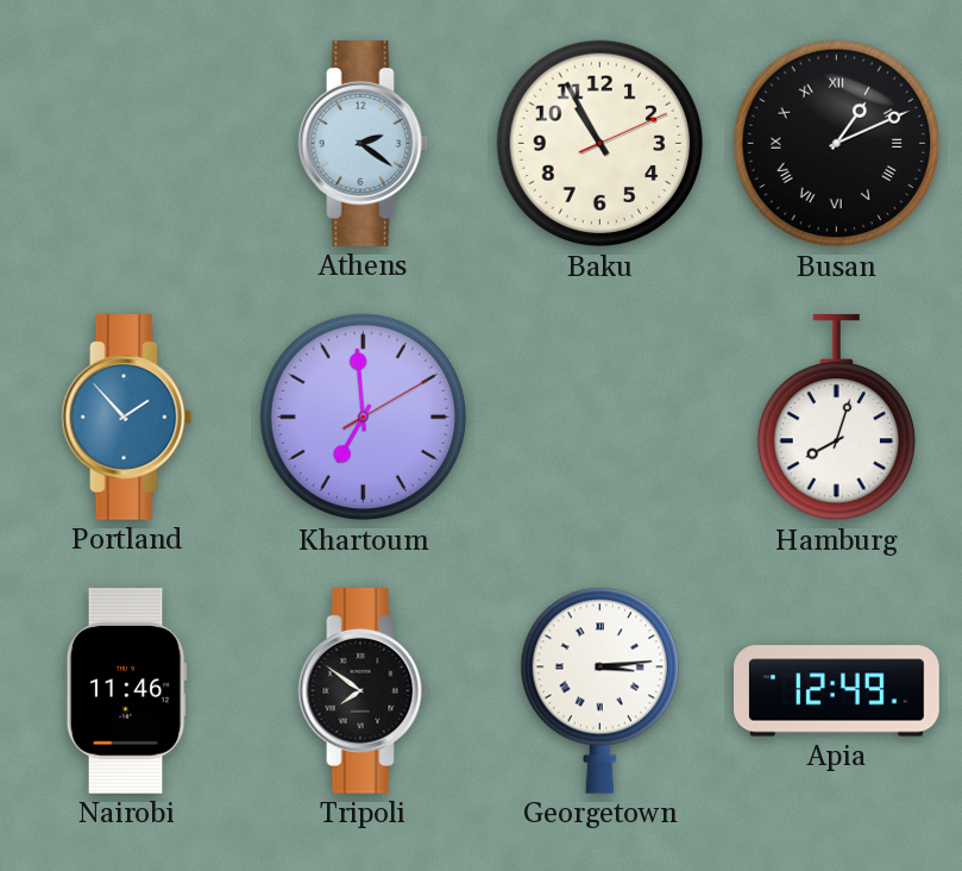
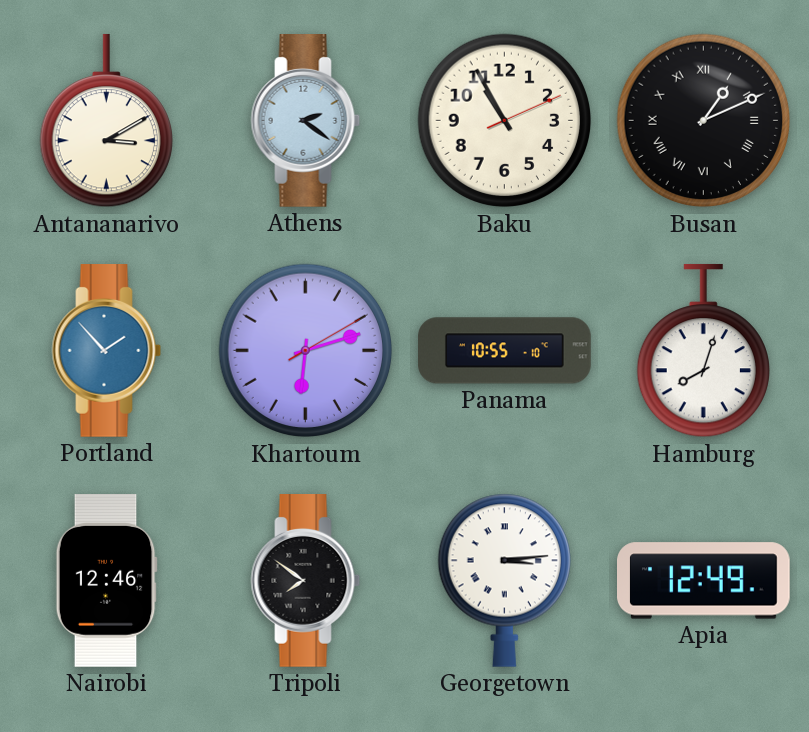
Antananarivo: none -> 3:10 (106, 121)
Khartoum: 6:59 -> 6:12 (306, 351)
Panama: none -> 10:55 (505, 351)
Nairobi: 11:46 -> 12:46 (106, 581)
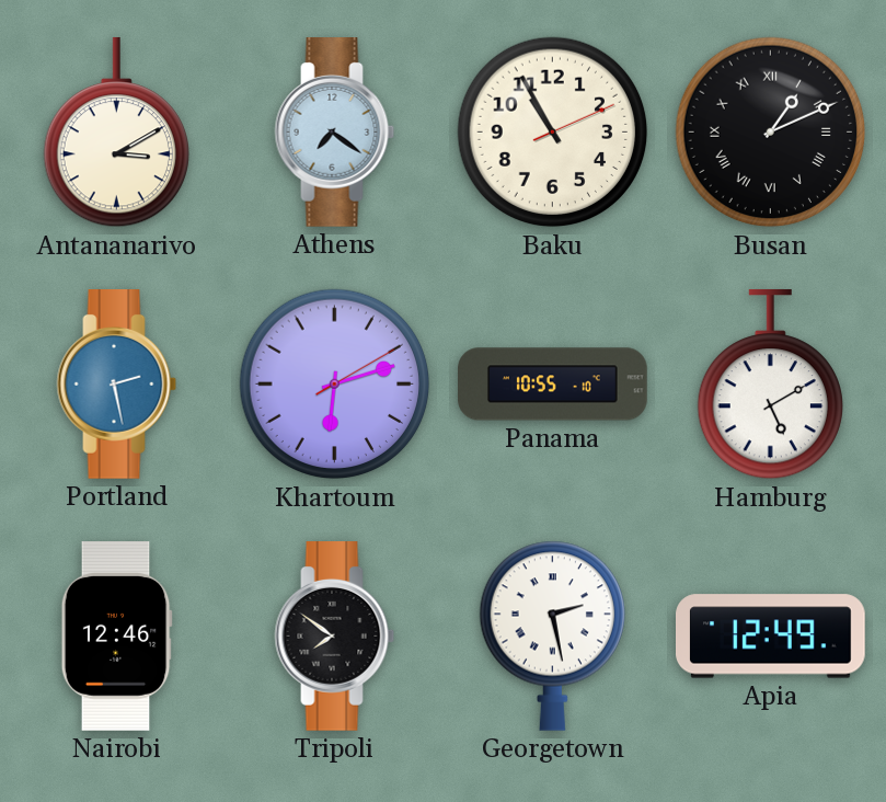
Athens: 2:21 -> 7:21 (335, 133)
Portland: 1:53 -> 2:28 (117, 385)
Hamburg: 8:03 -> 5:10 (770, 385)
Georgetown: 3:14 -> 2:28 (552, 635)
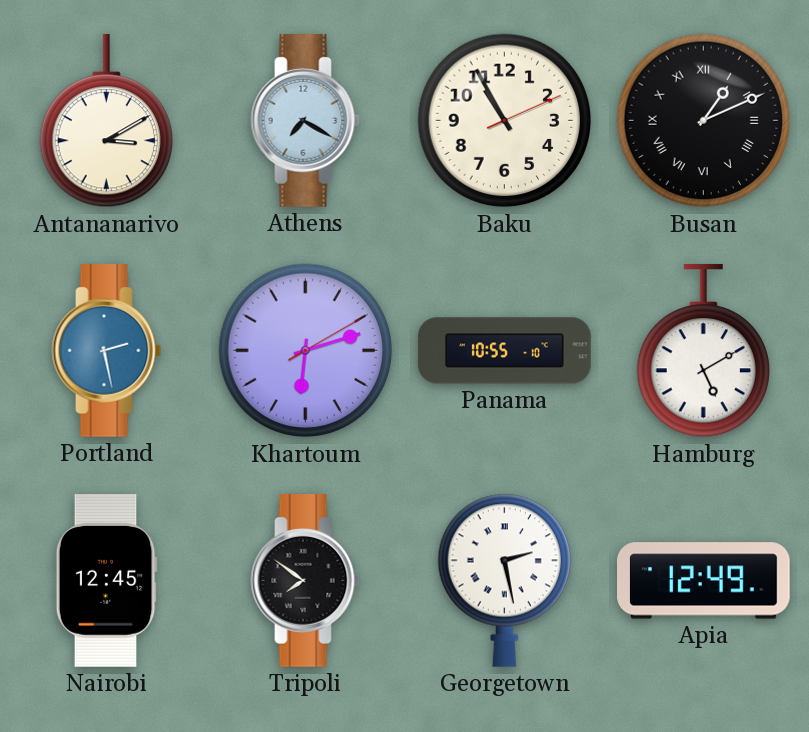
Athens: 7:21 -> 7:20 (306, 121)
Nairobi: 12:46 -> 12:45 (106, 581)
